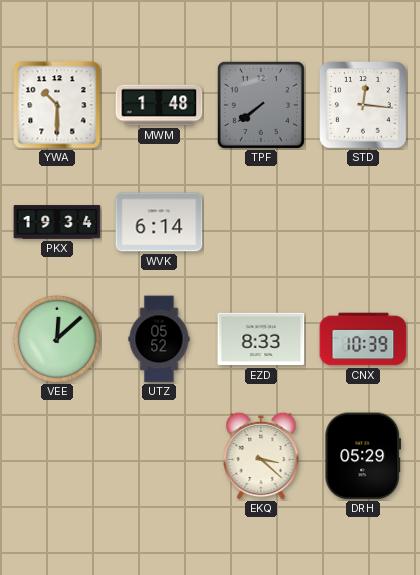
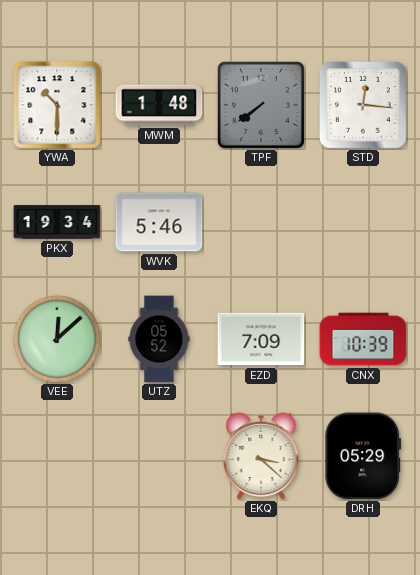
WVK: 6:14 -> 5:46 (159, 222)
EZD: 8:33 -> 7:09 (261, 339)
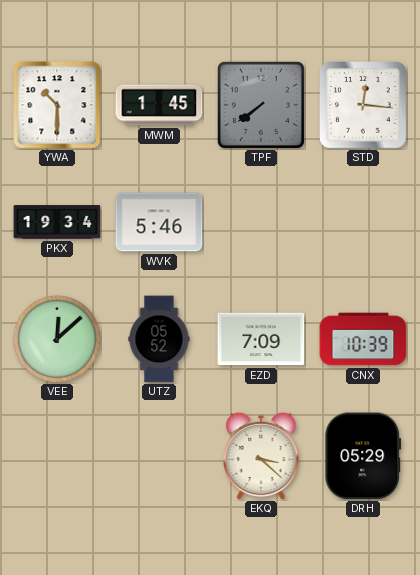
MWM: 1:48 -> 1:45 (159, 105)
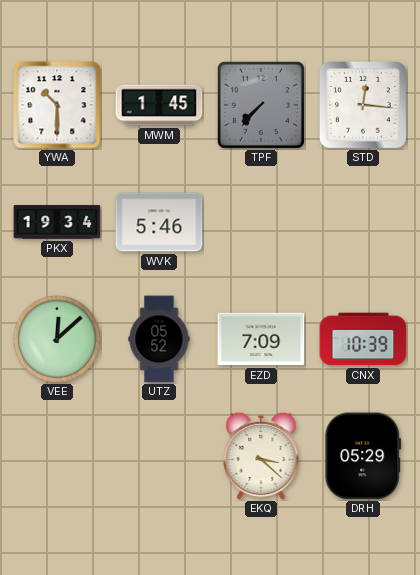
TPF: 7:39 -> 7:37 (261, 105)
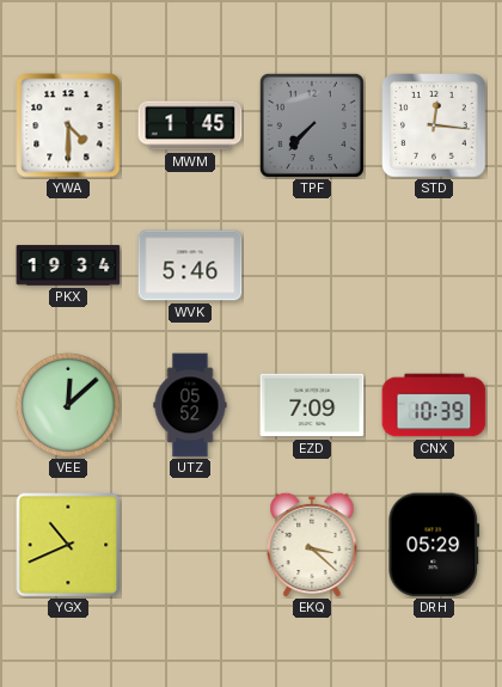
YWA: 10:30 -> 4:30 (68, 125)
YGX: none -> 10:41 (68, 545)
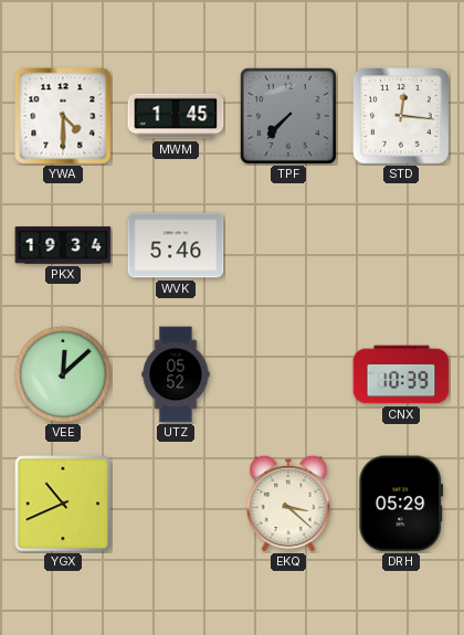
EZD: 7:09 -> none (312, 405)
